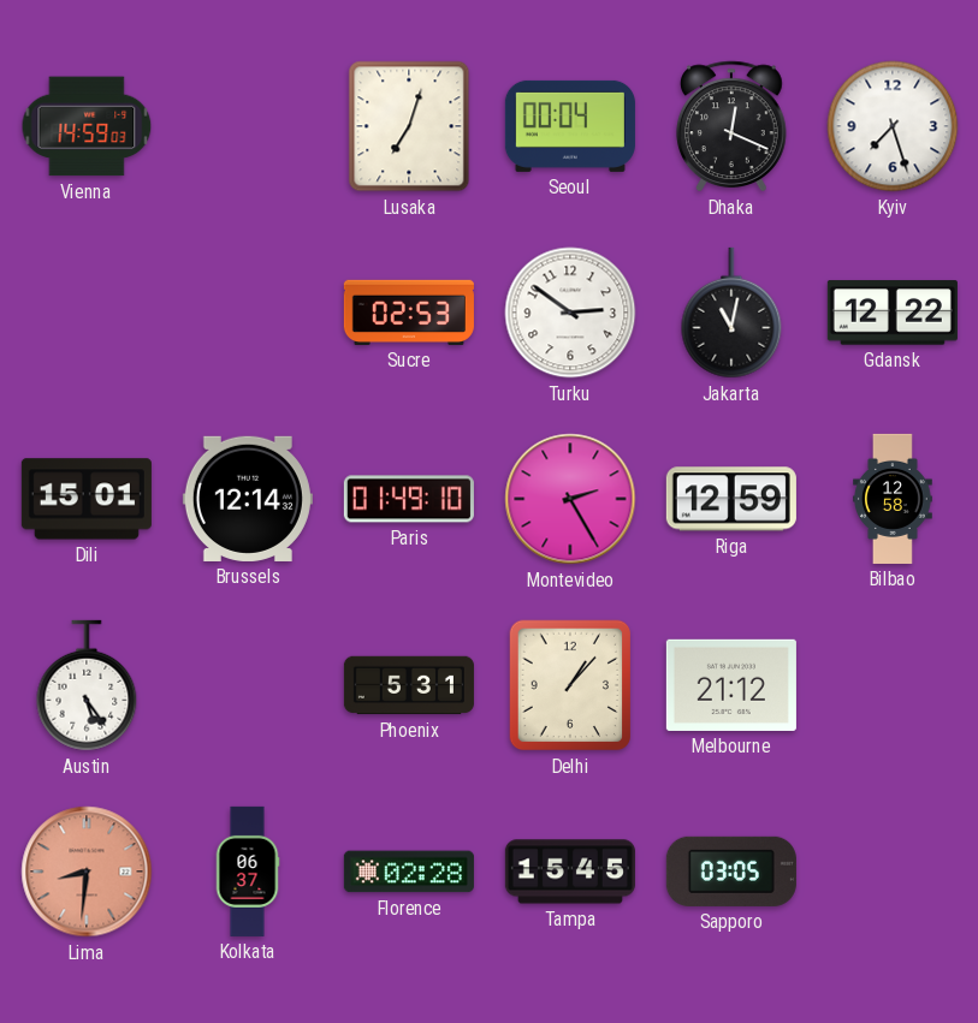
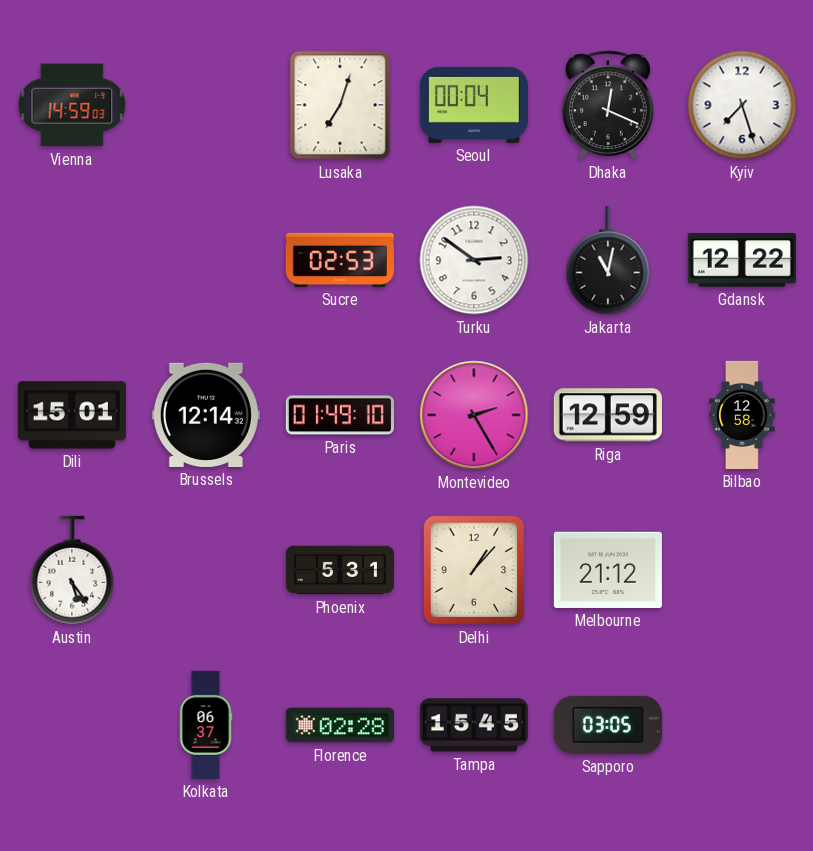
Lima: 8:31 -> none (87, 872)
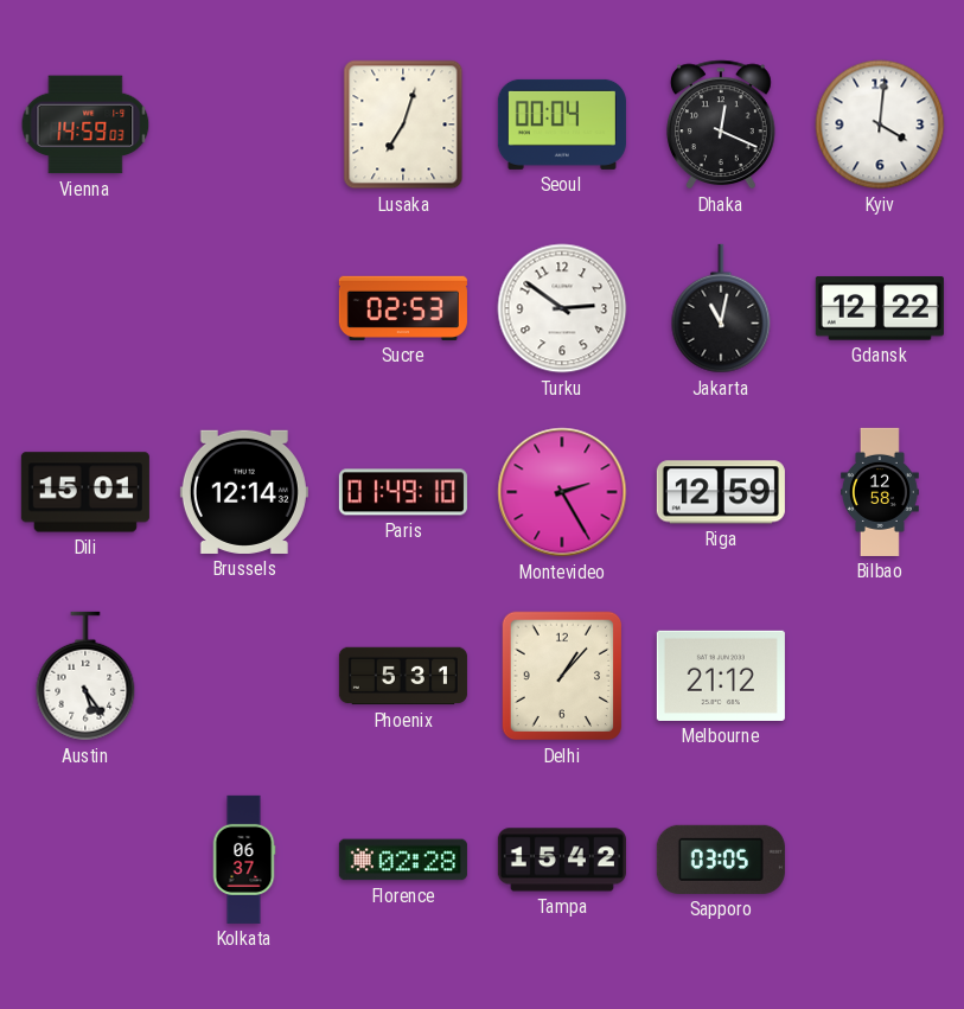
Kyiv: 7:27 -> 4:01 (880, 124)
Tampa: 15:45 -> 15:42 (562, 860)
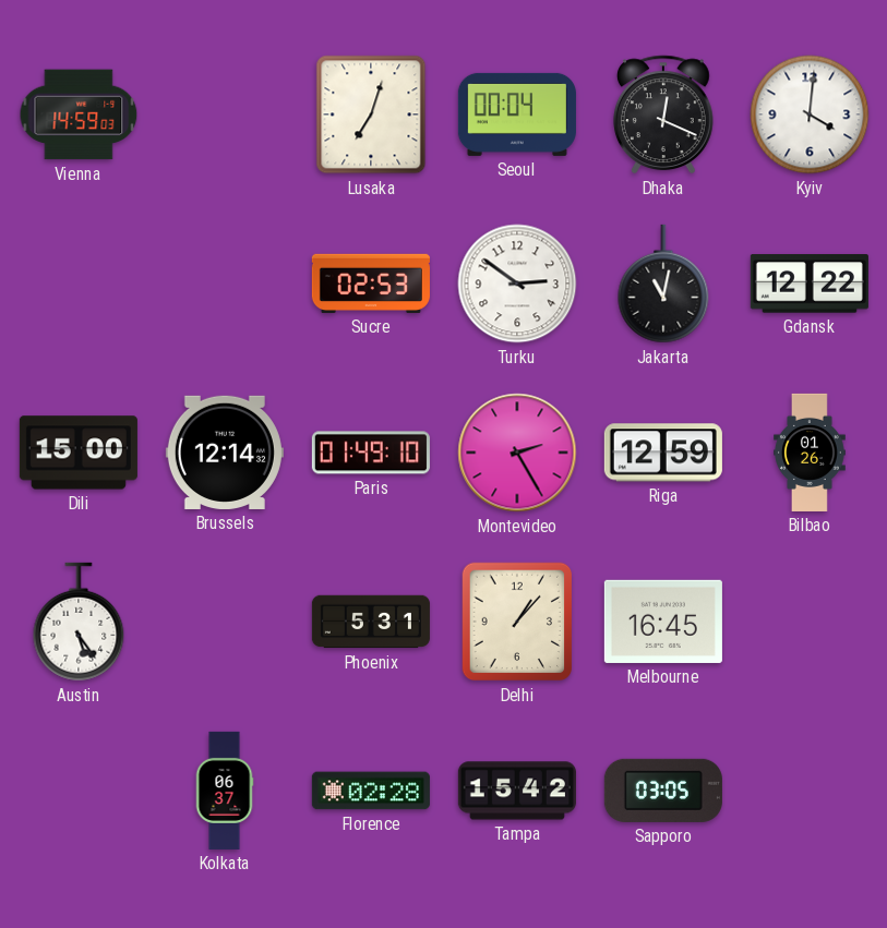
Dili: 15:01 -> 15:00 (79, 453)
Bilbao: 12:58 -> 01:26 (811, 453)
Melbourne: 21:12 -> 16:45 (663, 622)
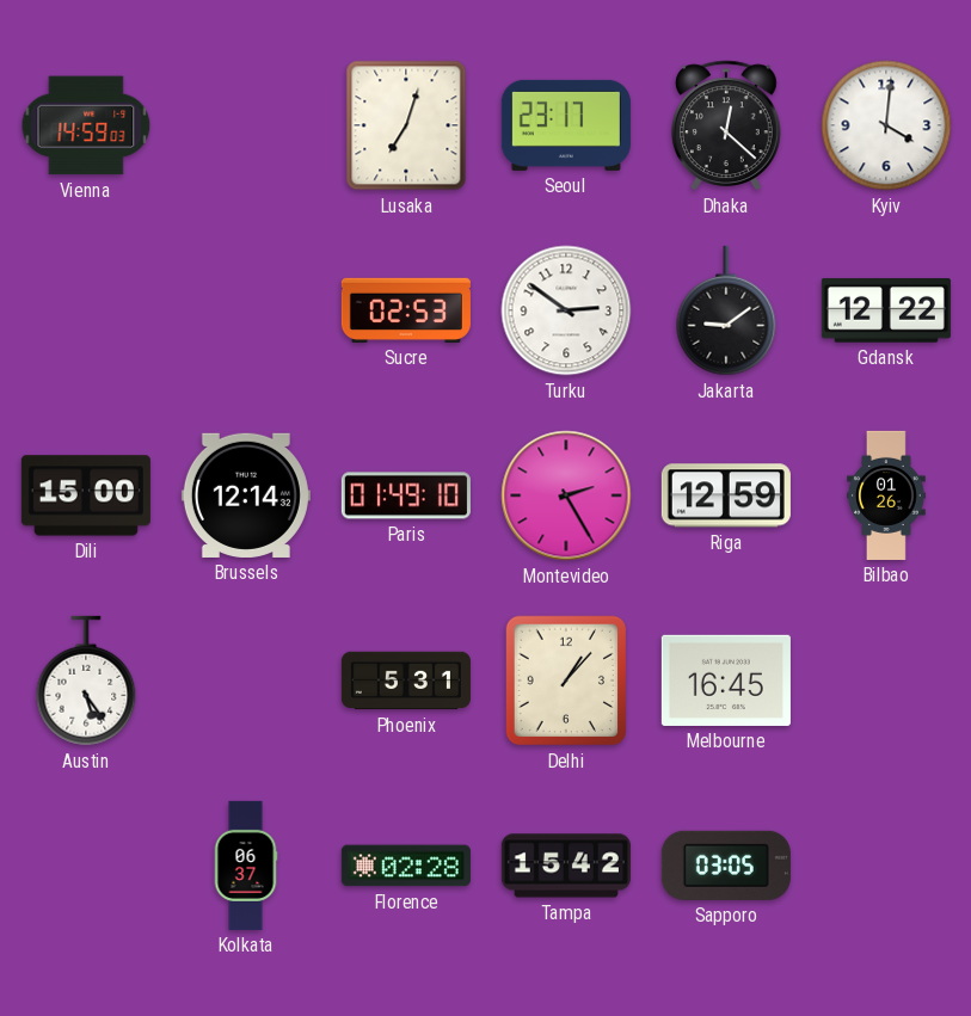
Seoul: 00:04 -> 23:17 (566, 125)
Dhaka: 12:19 -> 12:22 (726, 125)
Jakarta: 11:02 -> 9:09 (726, 310)
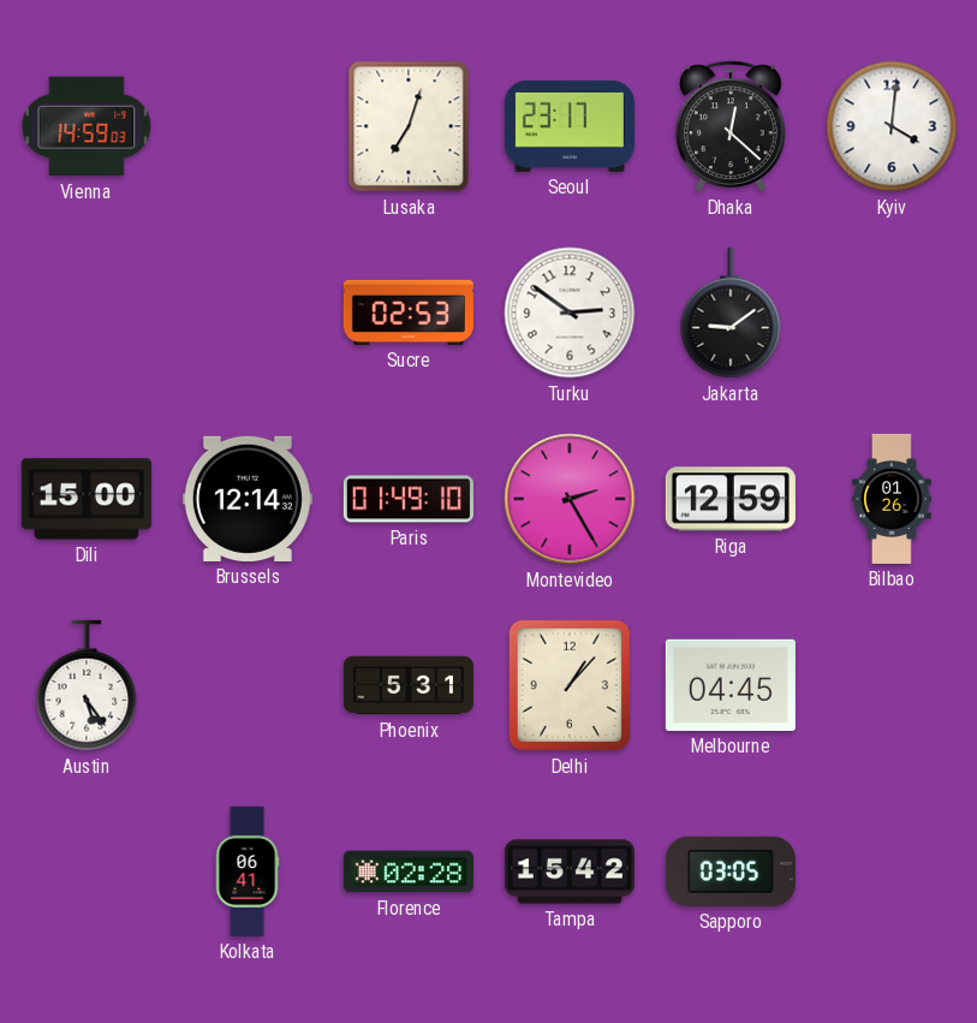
Gdansk: 12:22 -> none (886, 310)
Melbourne: 16:45 -> 04:45 (731, 685)
Kolkata: 06:37 -> 06:41 (248, 872)
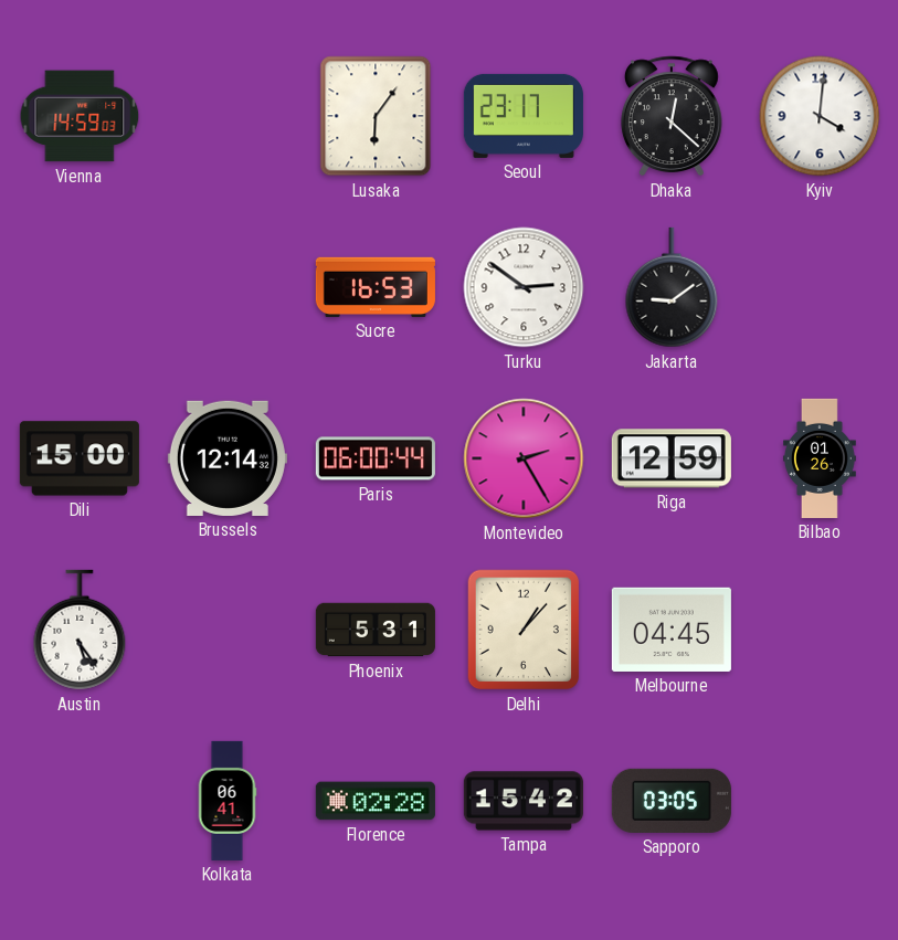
Lusaka: 7:03 -> 6:06 (376, 116)
Sucre: 02:53 -> 16:53 (376, 287)
Paris: 01:49 -> 06:00 (376, 458)
